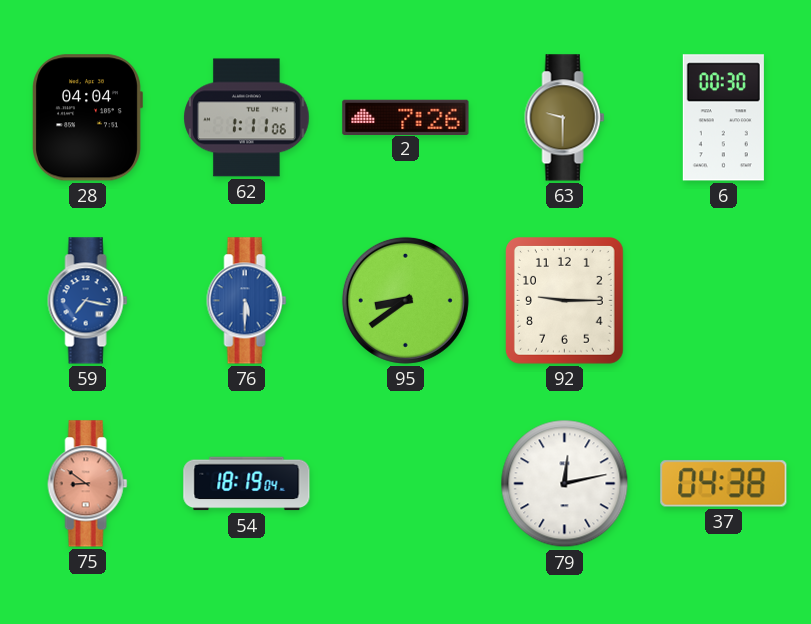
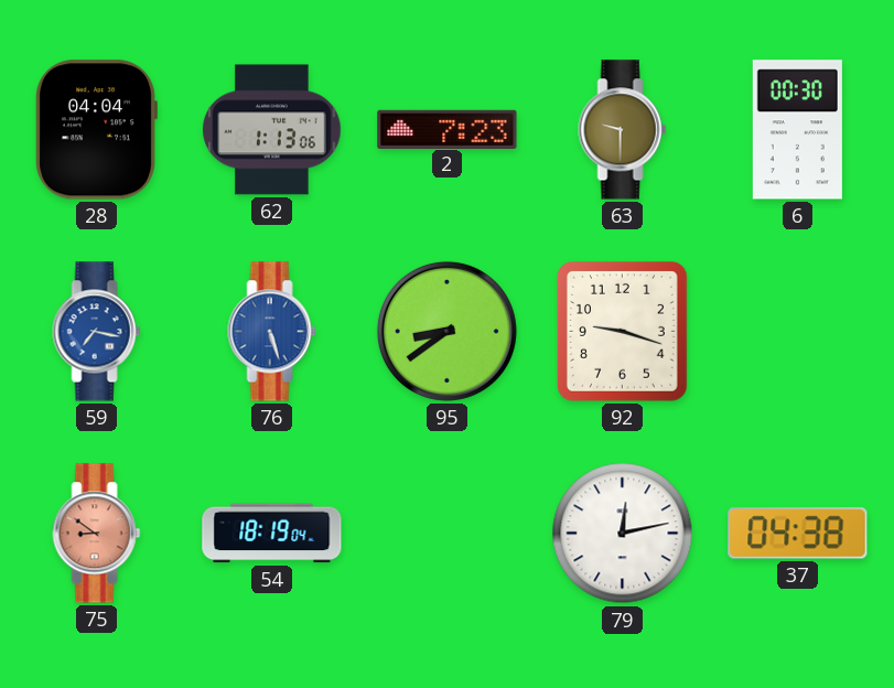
62: 1:11 -> 1:13 (272, 130)
2: 7:26 -> 7:23 (448, 129)
76: 5:30 -> 5:27 (272, 332)
92: 9:15 -> 9:18 (623, 332)
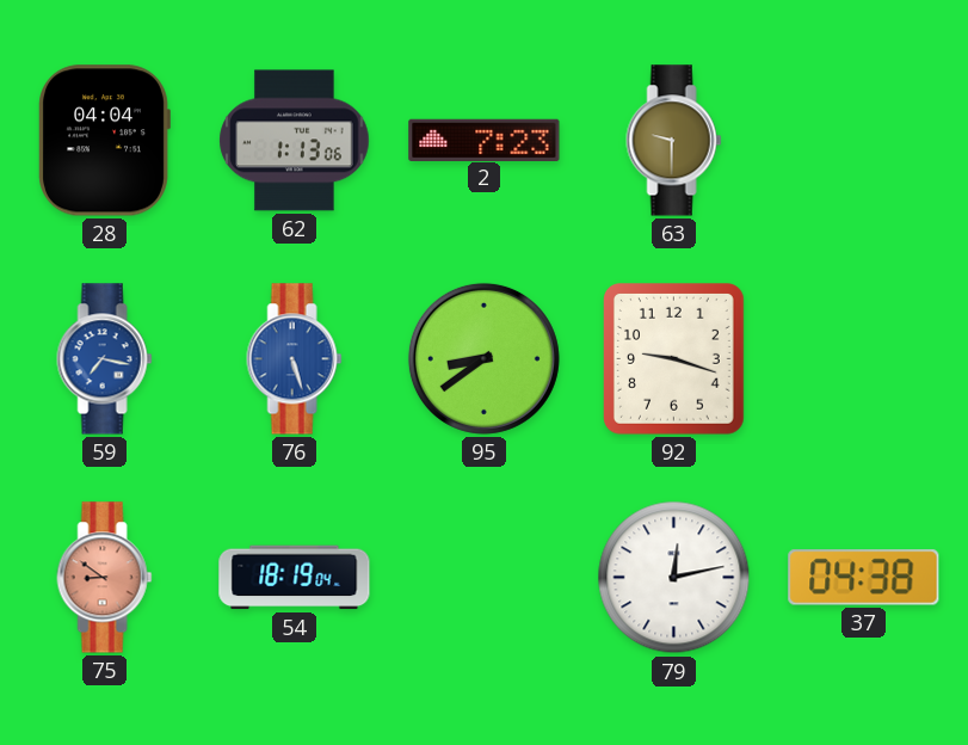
6: 00:30 -> none (797, 130)
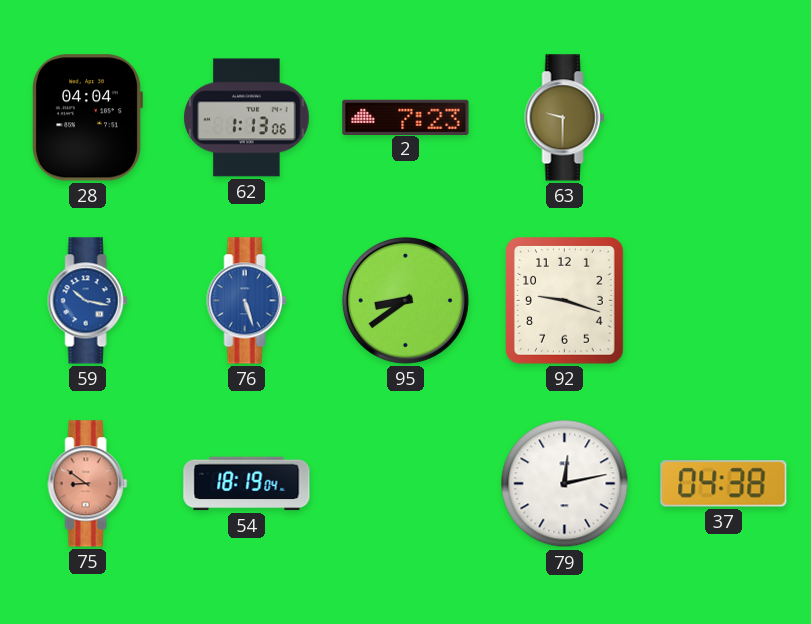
59: 7:17 -> 10:17 (88, 301)
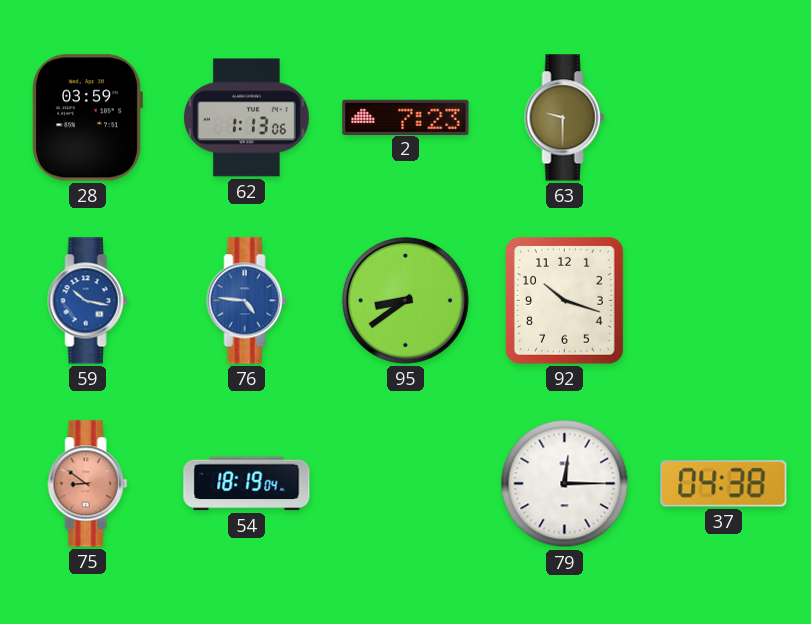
28: 04:04 -> 03:59 (87, 118)
76: 5:27 -> 4:46 (247, 301)
92: 9:18 -> 10:18 (565, 301)
79: 12:13 -> 12:15 (565, 484)
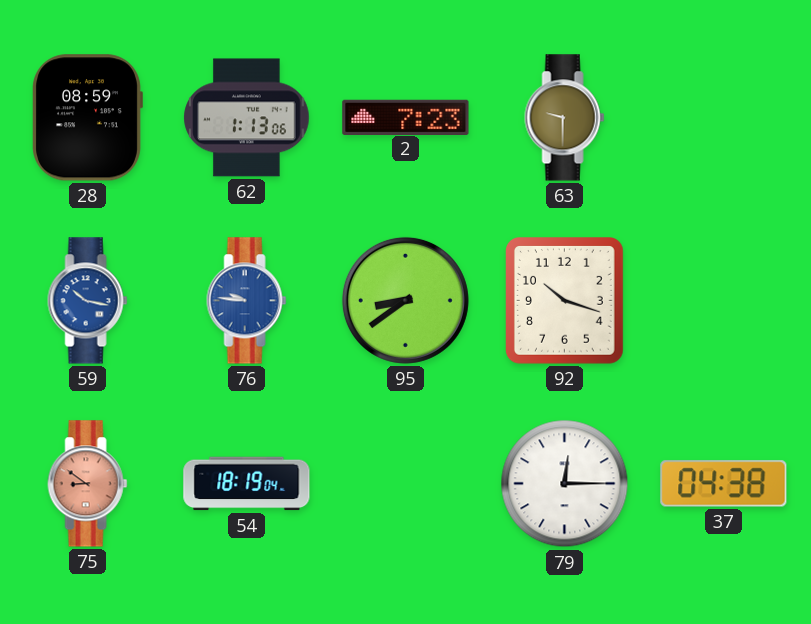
28: 03:59 -> 08:59 (87, 118)
76: 4:46 -> 9:46 (247, 301)
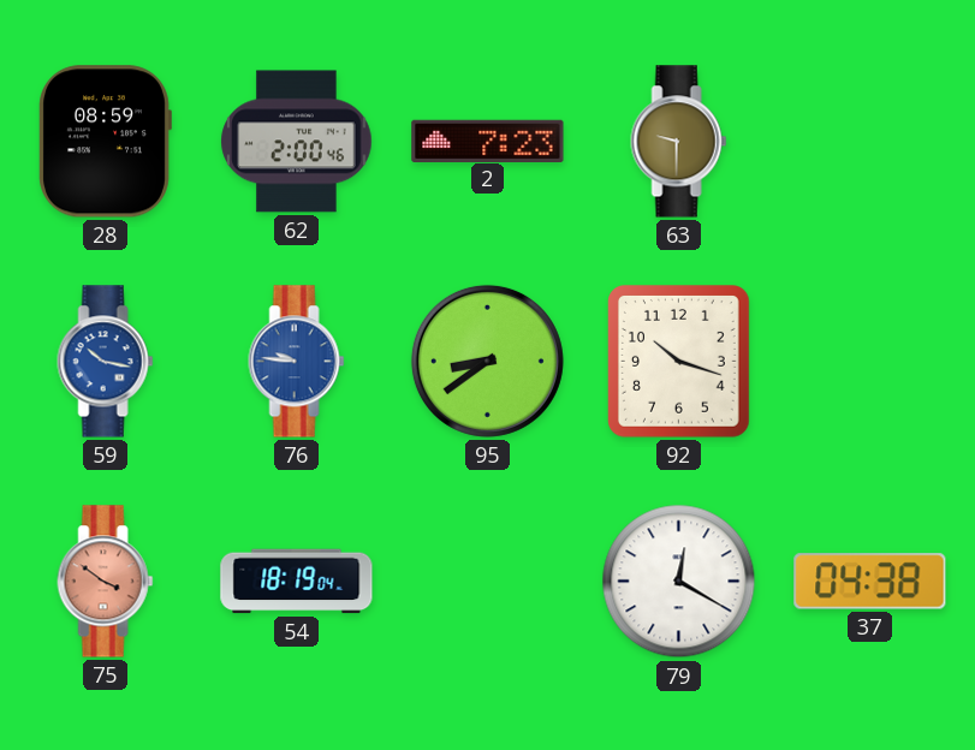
62: 1:13 -> 2:00 (297, 142)
75: 8:51 -> 3:51 (106, 582)
79: 12:15 -> 12:20 (679, 582)
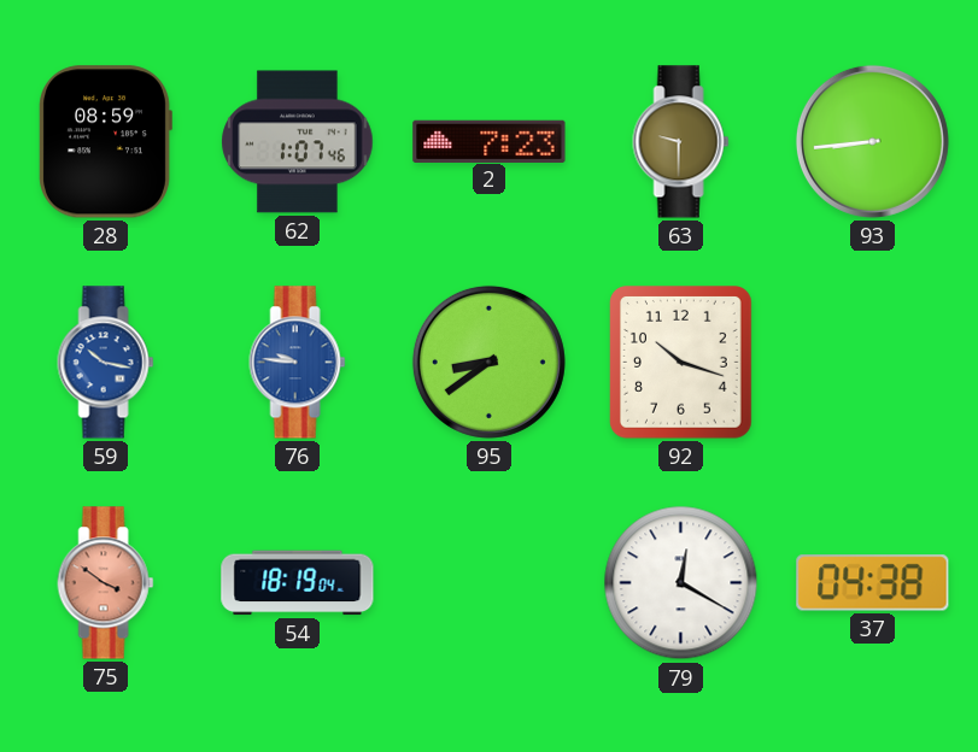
62: 2:00 -> 1:07 (298, 142)
93: none -> 8:44 (872, 141)
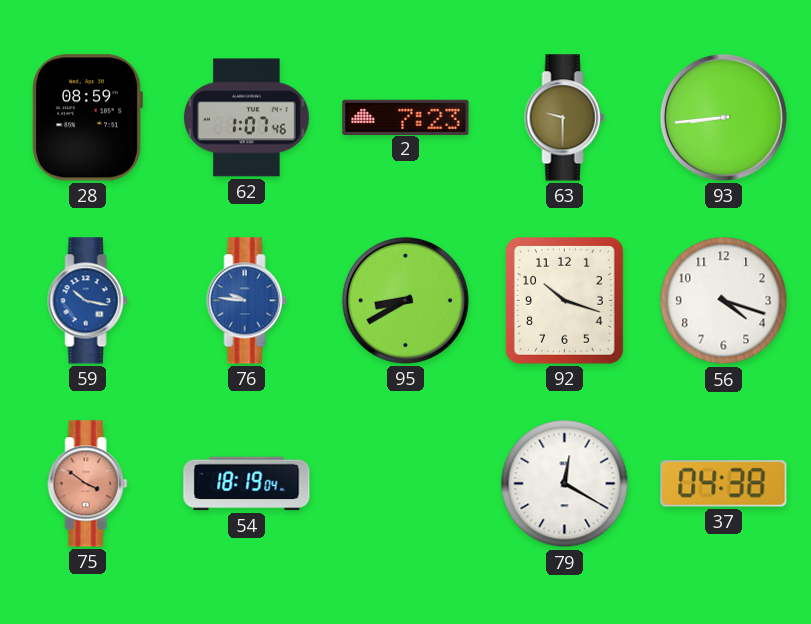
95: 8:39 -> 8:40 (405, 300)
56: none -> 4:18 (724, 301)
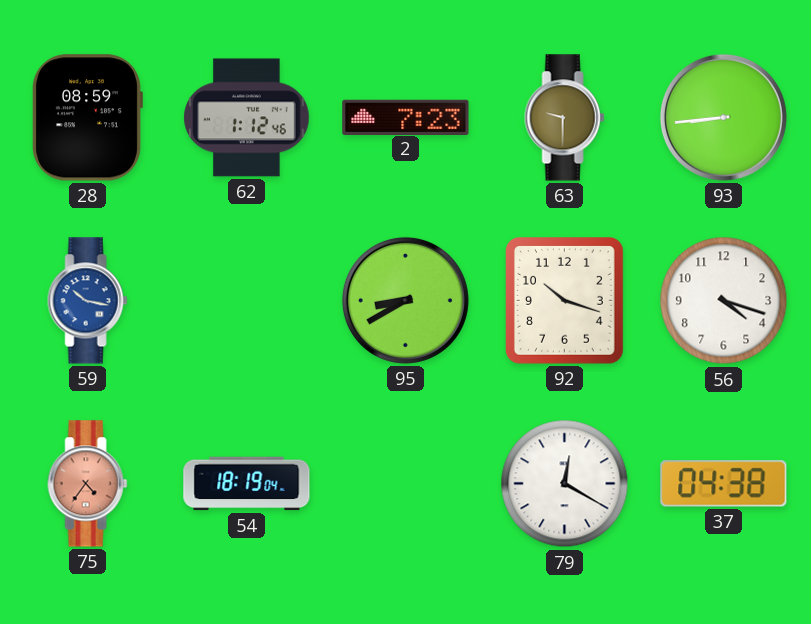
62: 1:07 -> 1:12 (247, 118)
76: 9:46 -> none (247, 301)
75: 3:51 -> 4:36 (88, 484)
